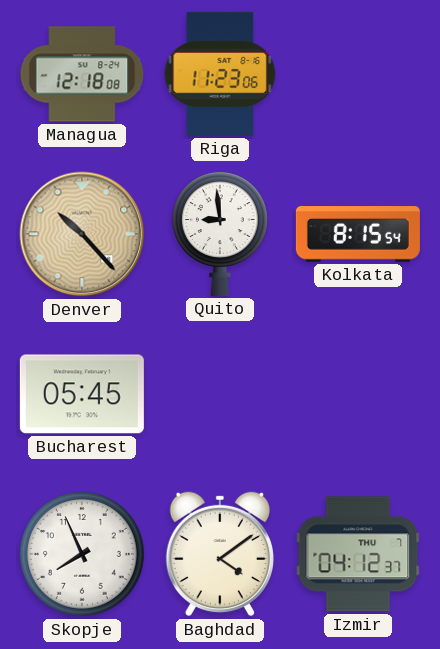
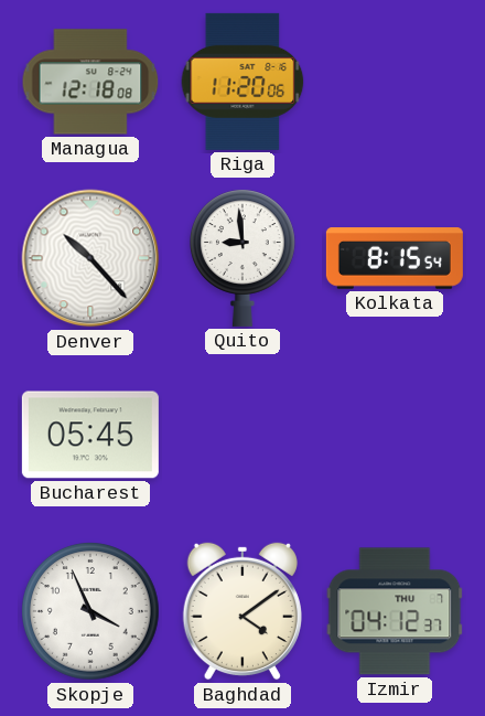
Riga: 11:23 -> 11:20 (242, 82)
Denver dial: champagne -> white (90, 258)
Skopje: 7:56 -> 3:56 (91, 612)
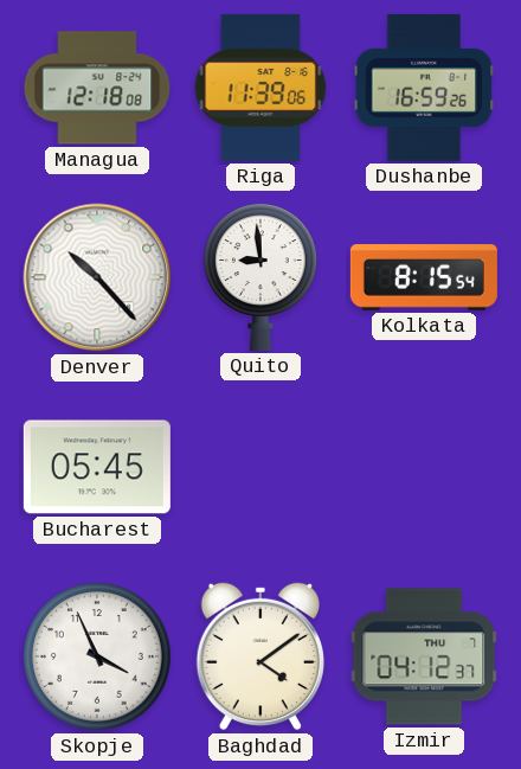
Riga: 11:20 -> 11:39 (260, 88)
Dushanbe: none -> 16:59 (424, 88)
